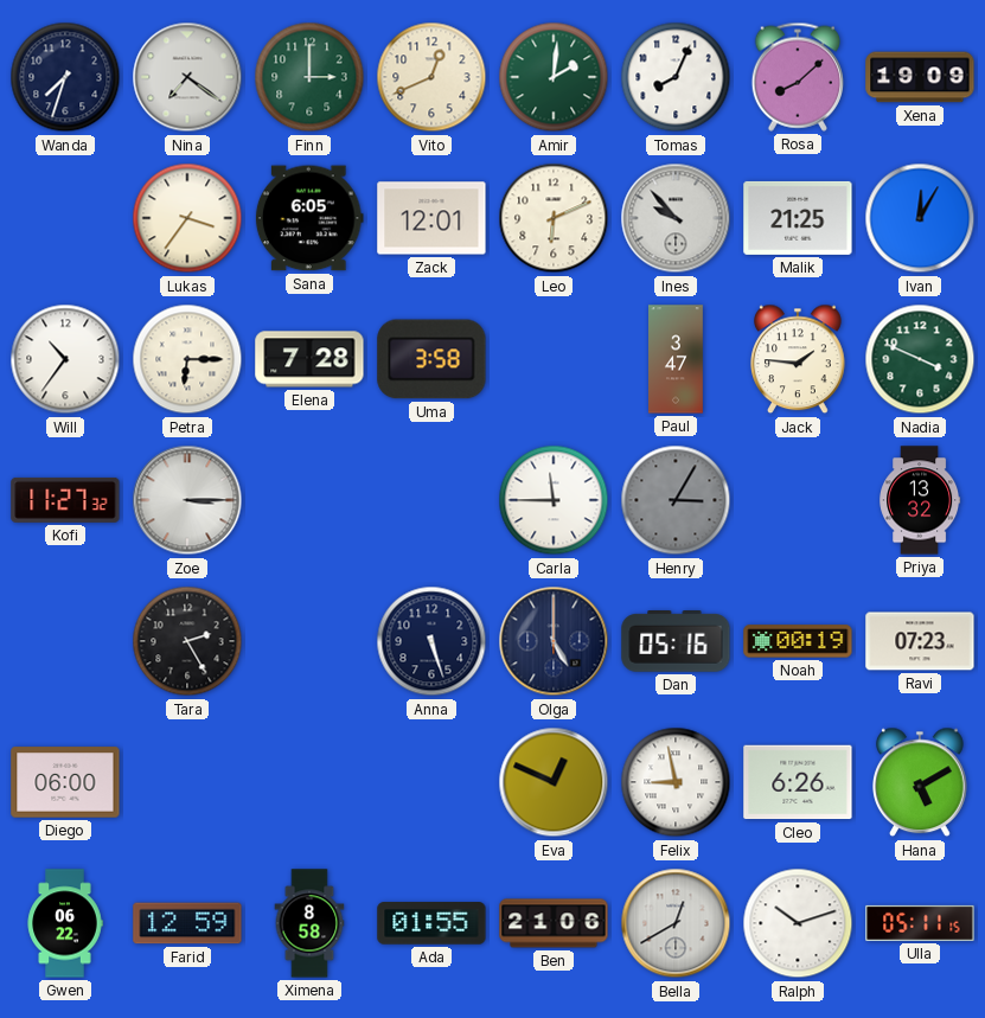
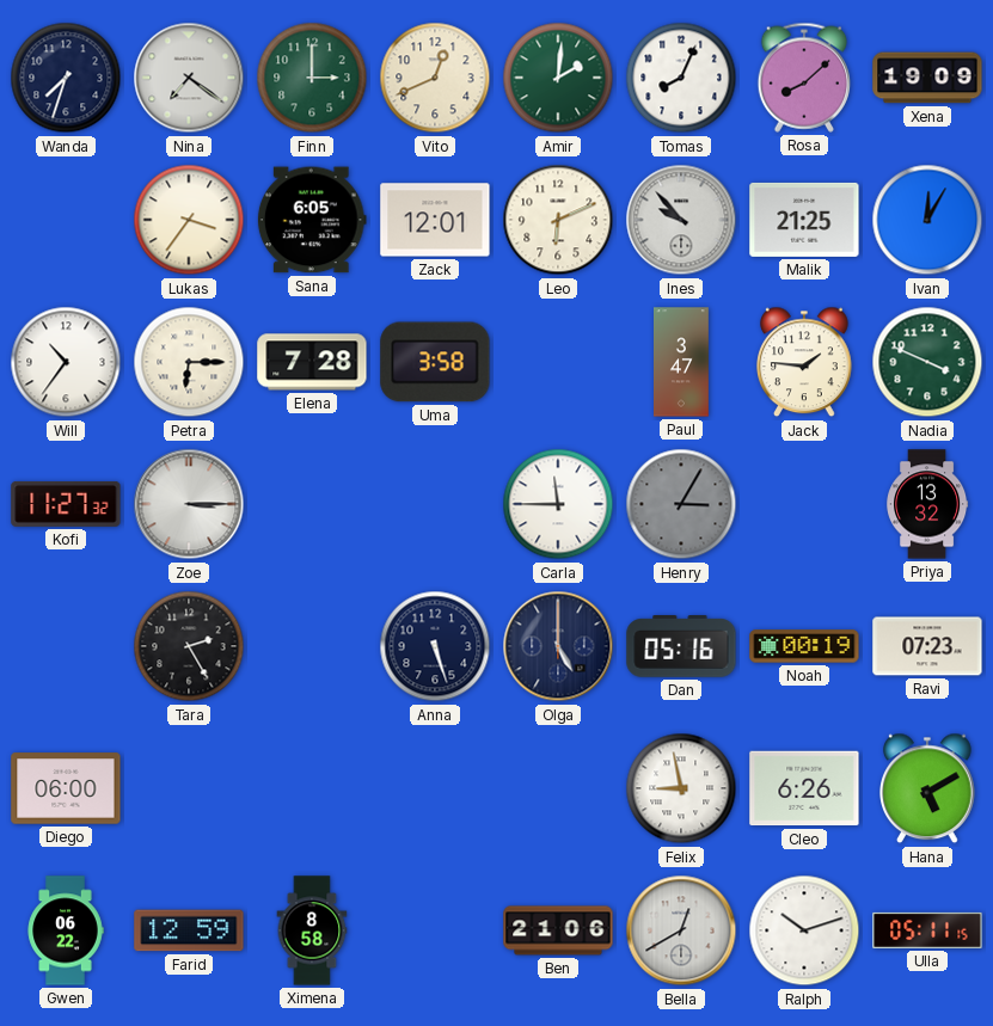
Eva: 12:49 -> none (554, 782)
Ada: 01:55 -> none (431, 923)
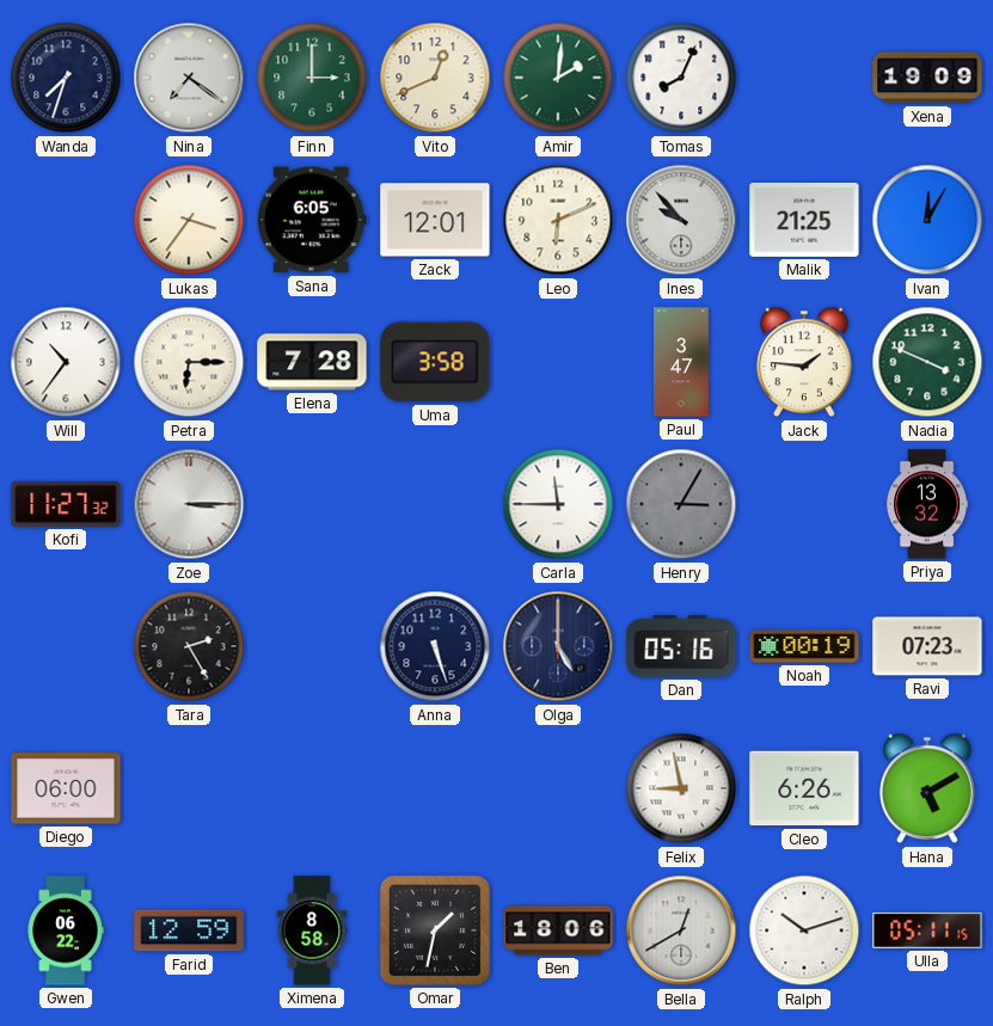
Rosa: 8:08 -> none (803, 78)
Omar: none -> 1:32 (435, 930)
Ben: 21:06 -> 18:06 (558, 930)
